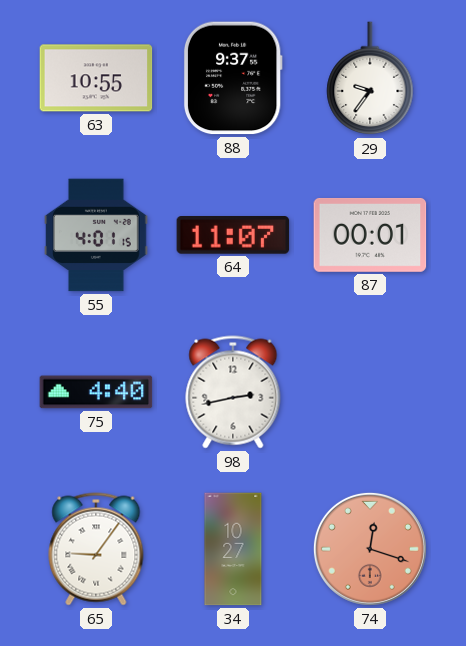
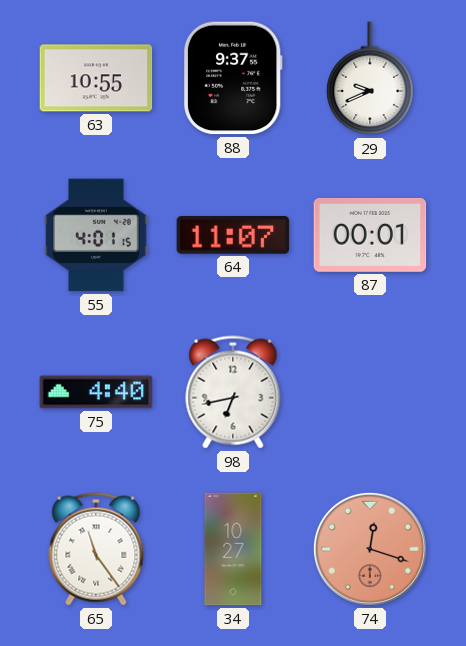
29: 9:36 -> 9:41 (370, 79)
98: 2:43 -> 6:43 (233, 392)
65: 9:06 -> 11:24 (96, 549)
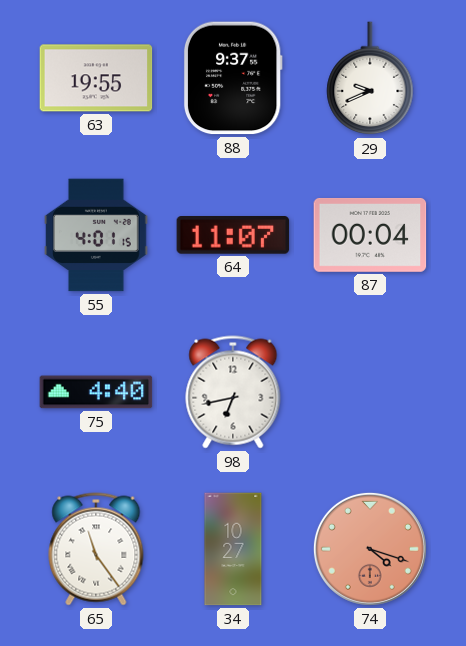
63: 10:55 -> 19:55 (96, 78)
87: 00:01 -> 00:04 (370, 235)
74: 12:18 -> 4:18 (370, 549)
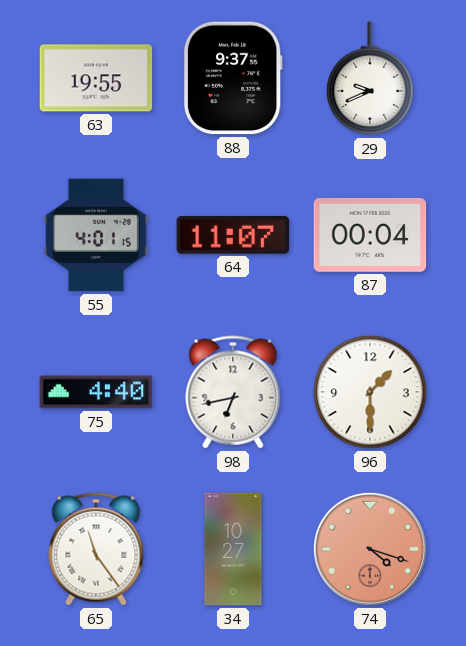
96: none -> 1:30 (370, 392)
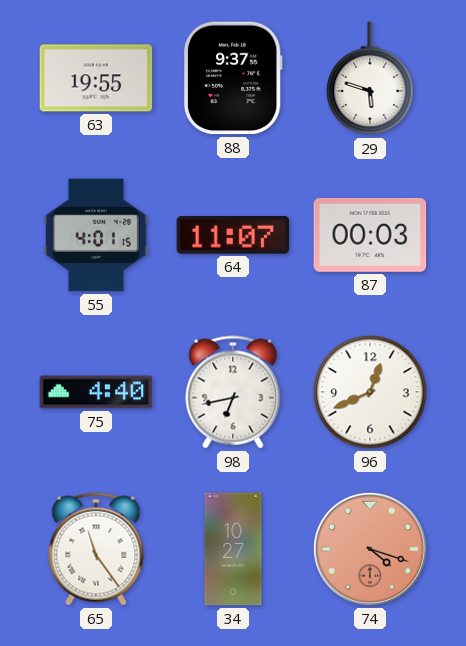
29: 9:41 -> 5:48 (370, 79)
87: 00:04 -> 00:03 (370, 235)
96: 1:30 -> 12:41 (370, 392)
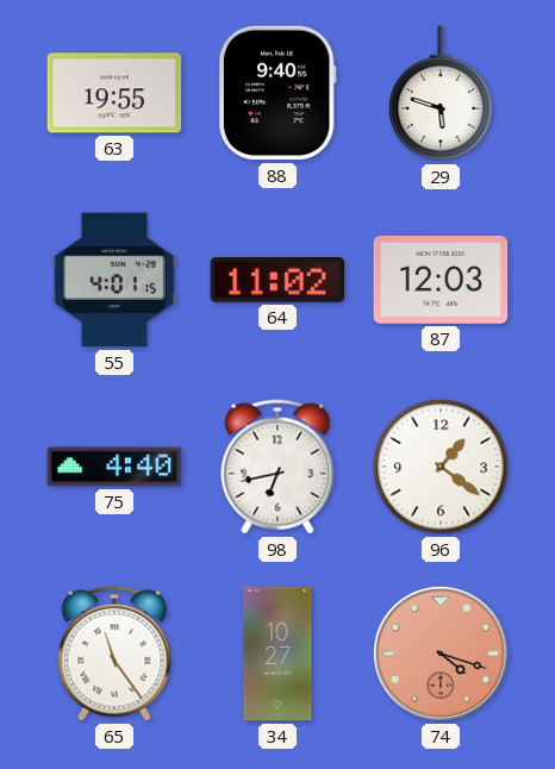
88: 9:37 -> 9:40 (277, 93)
64: 11:07 -> 11:02 (277, 280)
87: 00:03 -> 12:03 (441, 280)
96: 12:41 -> 1:21 (441, 467)
